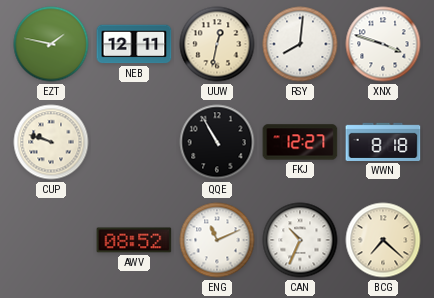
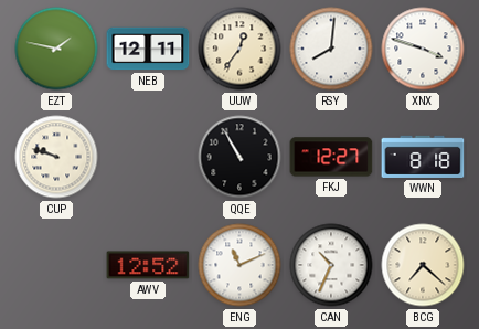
UUW: 12:32 -> 12:36 (239, 49)
AWV: 08:52 -> 12:52 (148, 265)
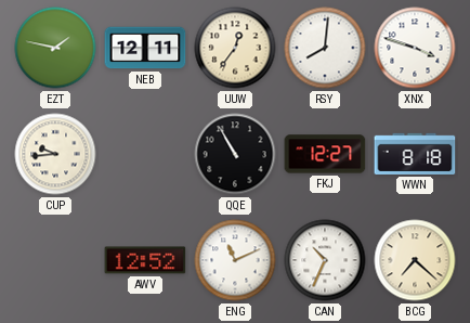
CUP: 9:48 -> 9:44 (55, 154)
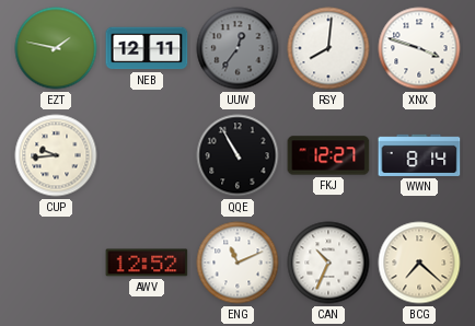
UUW dial: cream -> grey (237, 48)
WWN: 8:18 -> 8:14 (419, 155)
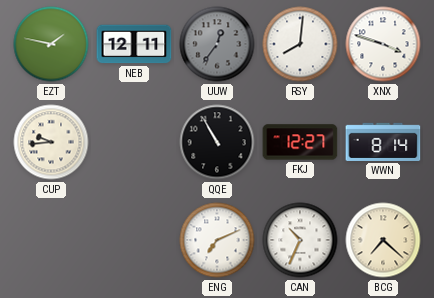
AWV: 12:52 -> none (147, 263)
ENG: 11:11 -> 7:11 (217, 240)
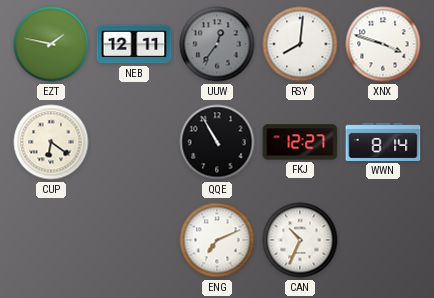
CUP: 9:44 -> 6:21 (51, 142)
BCG: 7:22 -> none (383, 240)
